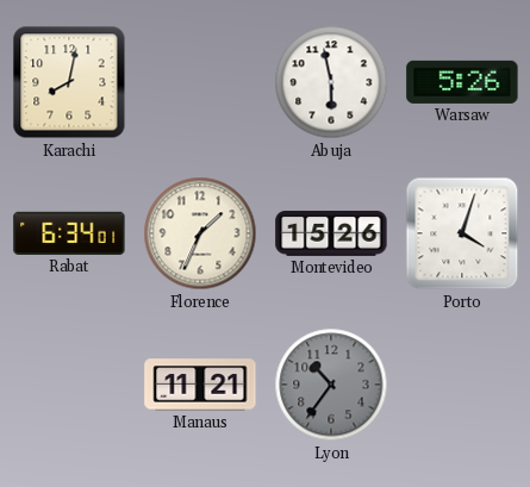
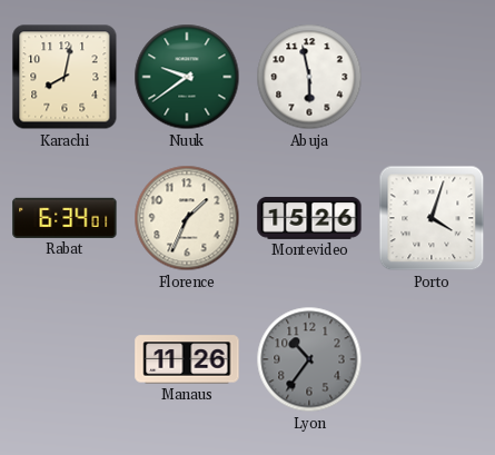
Nuuk: none -> 9:39 (187, 77)
Warsaw: 5:26 -> none (462, 82)
Manaus: 11:21 -> 11:26 (187, 359)
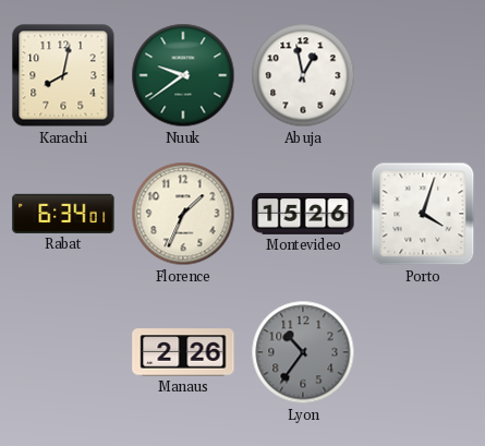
Abuja: 5:58 -> 12:58 (303, 75)
Manaus: 11:26 -> 2:26 (183, 352)
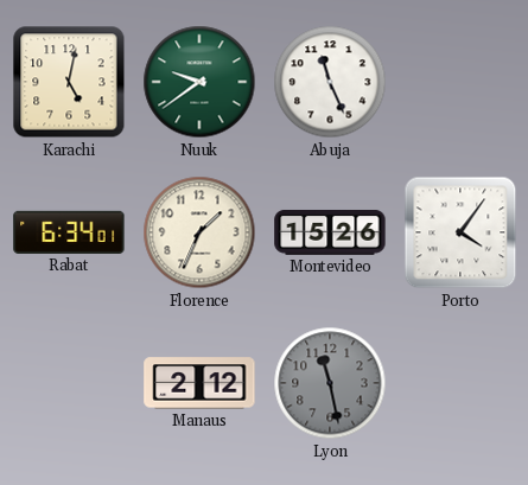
Karachi: 8:02 -> 5:02 (69, 82)
Abuja: 12:58 -> 11:26 (330, 82)
Porto: 4:03 -> 4:06 (460, 232)
Manaus: 2:26 -> 2:12 (199, 383)
Lyon: 10:36 -> 11:28 (330, 383)
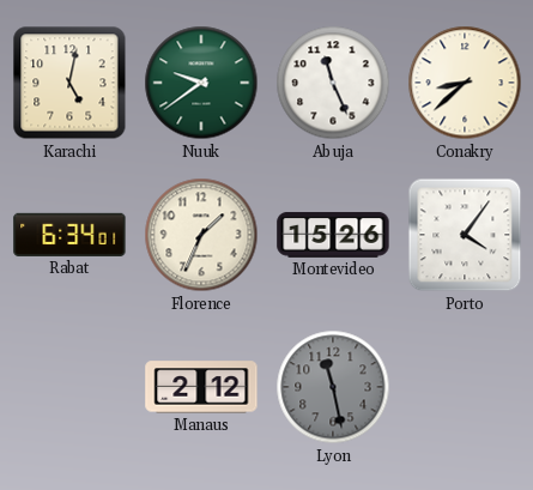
Conakry: none -> 8:38 (465, 83)
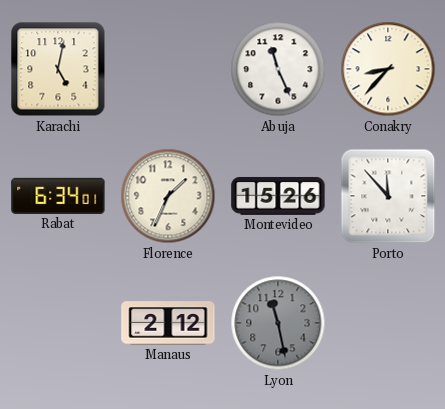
Nuuk: 9:39 -> none (201, 83)
Conakry: 8:38 -> 8:37 (388, 69)
Porto: 4:06 -> 11:53 (388, 196)
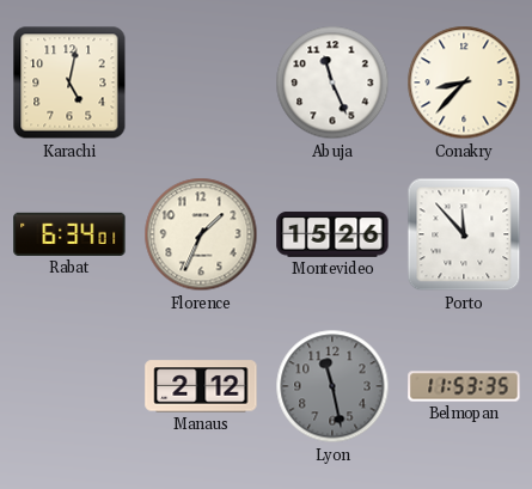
Belmopan: none -> 11:53 (464, 386)
